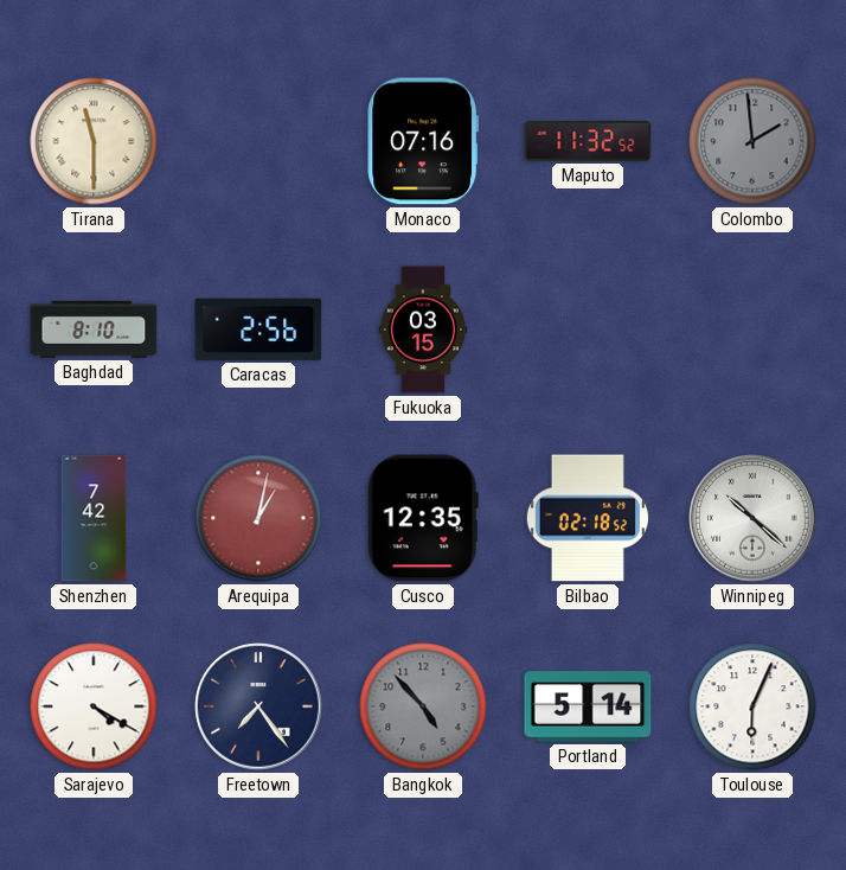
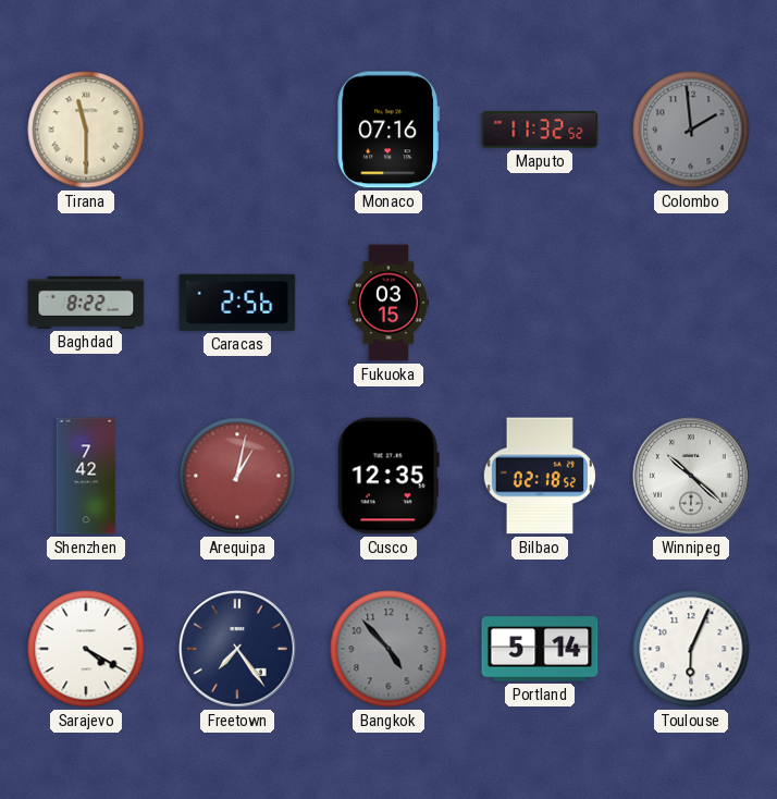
Baghdad: 8:10 -> 8:22 (86, 303)
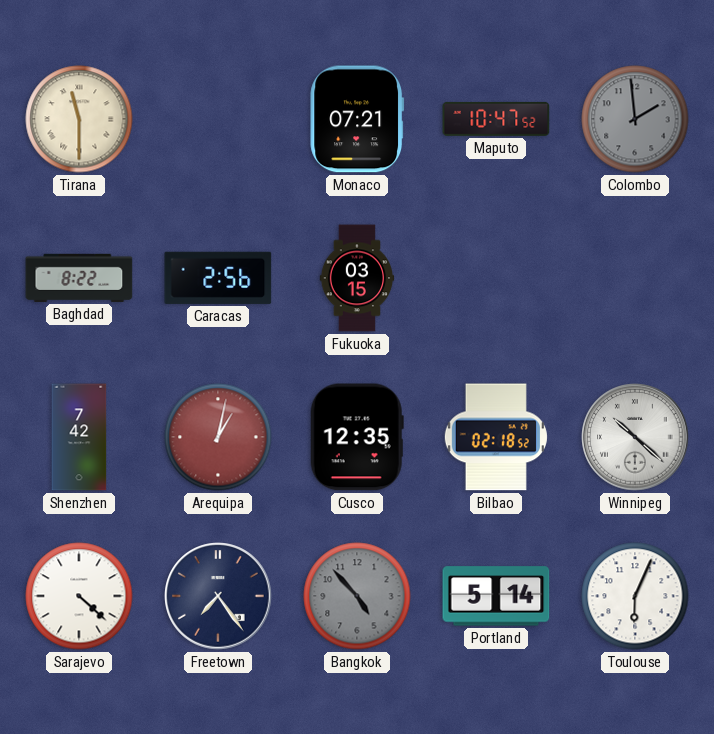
Monaco: 07:16 -> 07:21 (357, 119)
Maputo: 11:32 -> 10:47 (496, 119)
Sarajevo: 4:20 -> 4:22 (79, 596)
